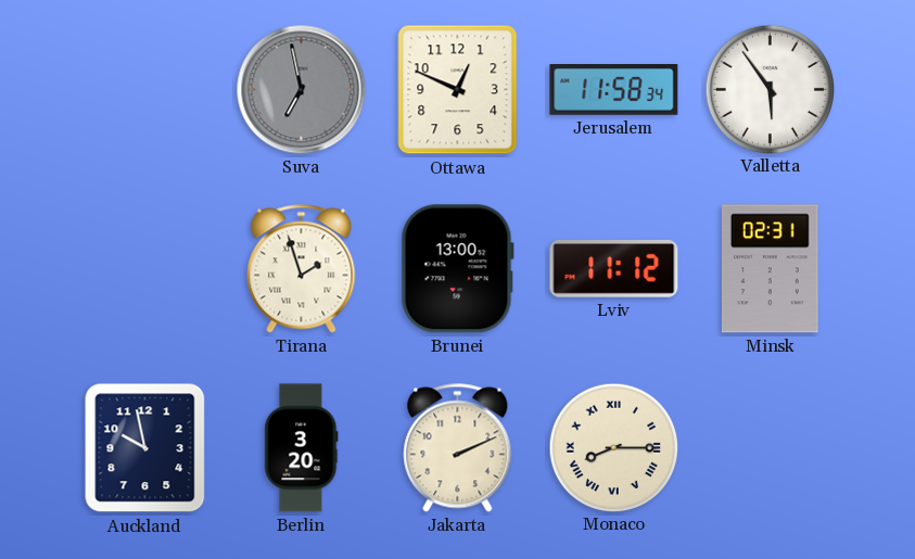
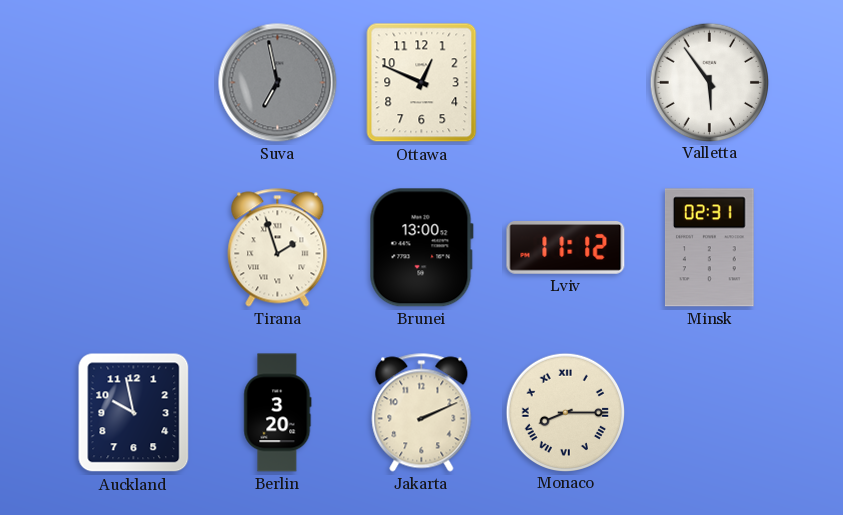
Jerusalem: 11:58 -> none (614, 90)
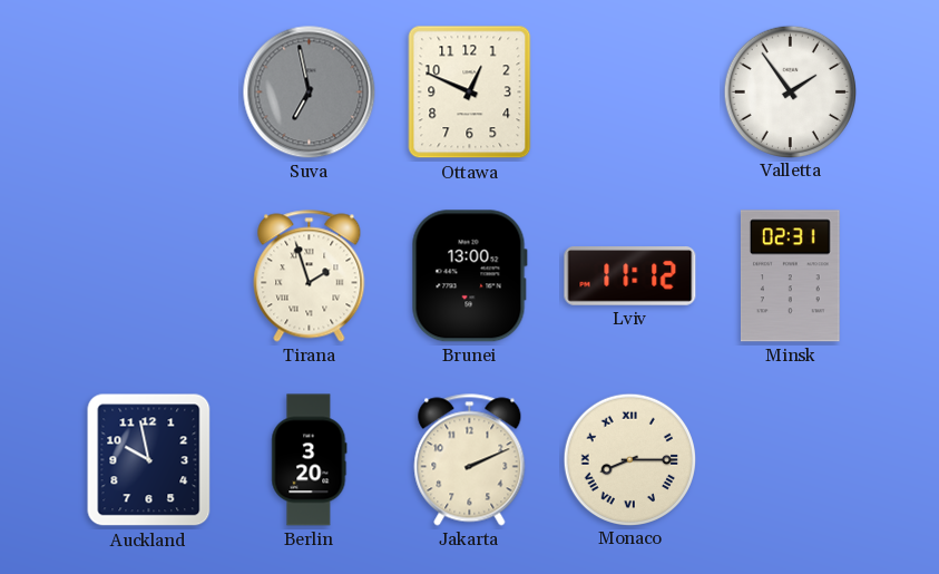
Valletta: 5:54 -> 1:54 (790, 91)
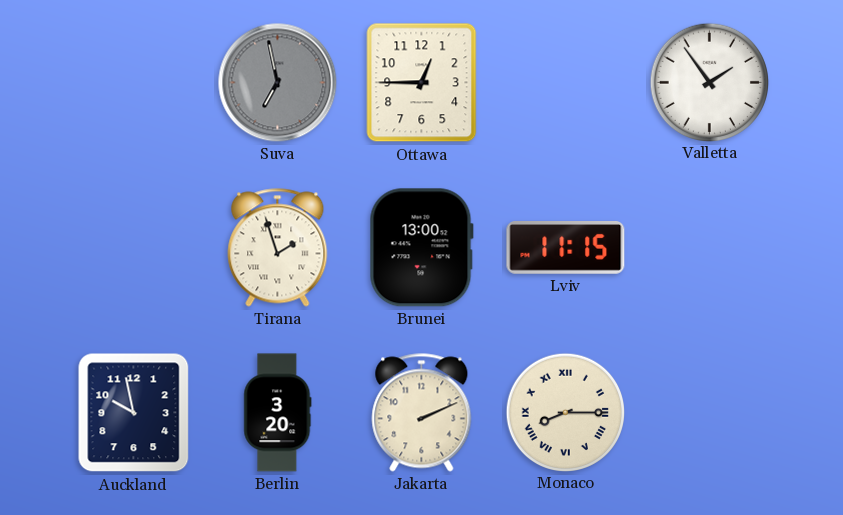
Ottawa: 12:49 -> 12:45 (422, 83)
Lviv: 11:12 -> 11:15 (566, 248)
Minsk: 02:31 -> none (790, 276)
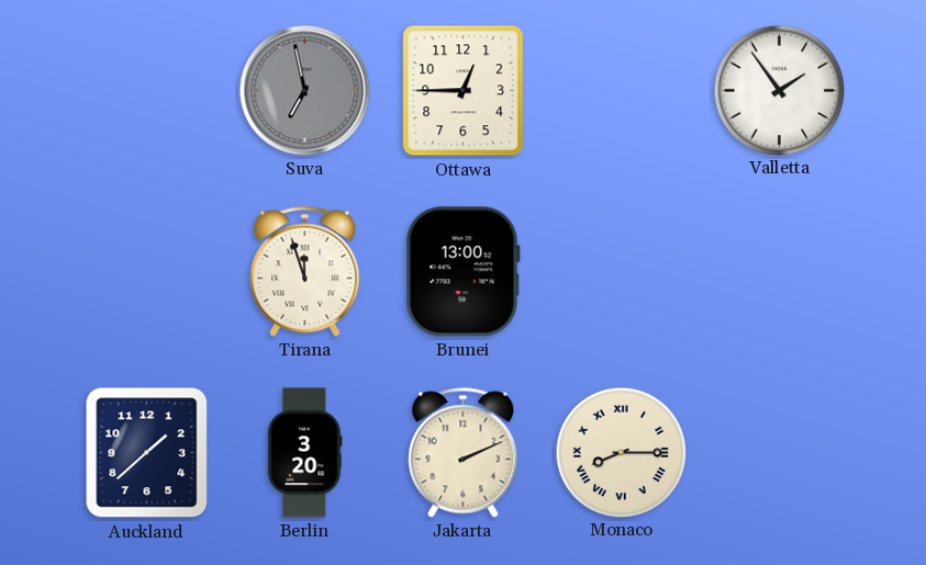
Tirana: 1:57 -> 11:57 (305, 272)
Lviv: 11:15 -> none (566, 248)
Auckland: 9:58 -> 1:38 (147, 453)
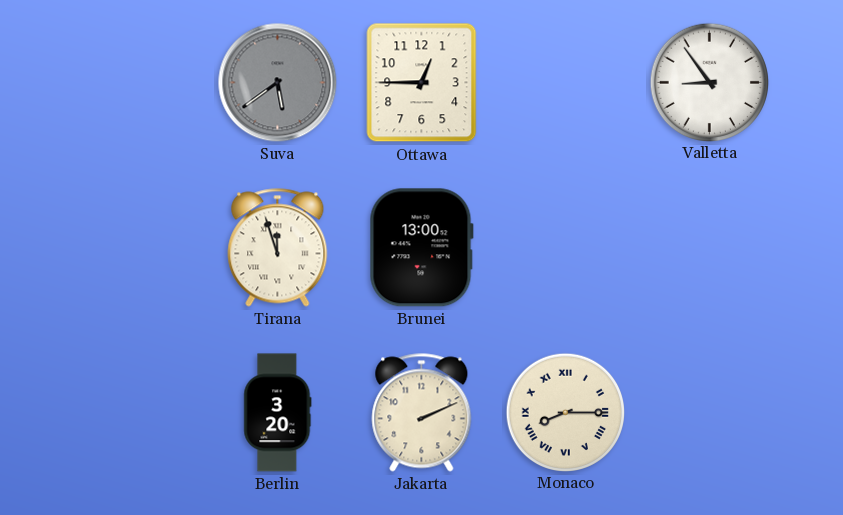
Suva: 6:58 -> 5:39 (278, 83)
Valletta: 1:54 -> 8:54 (709, 82)
Auckland: 1:38 -> none (147, 453)
